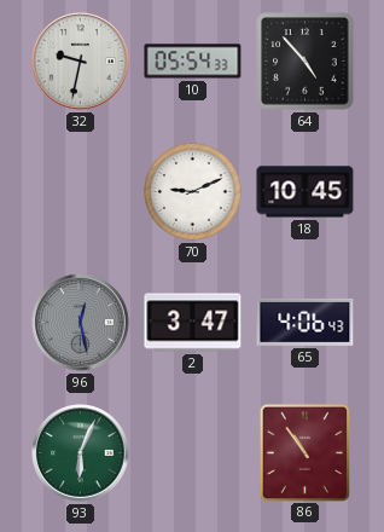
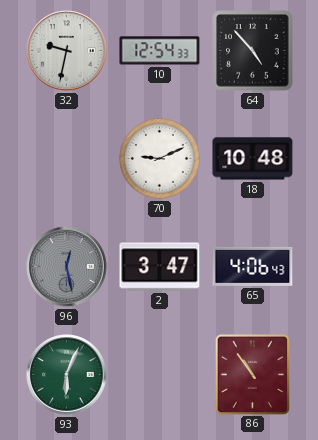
10: 05:54 -> 12:54 (160, 51)
18: 10:45 -> 10:48 (253, 159)
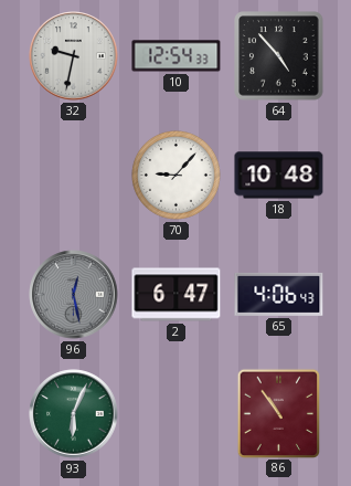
70: 9:11 -> 9:07 (175, 175)
2: 3:47 -> 6:47 (177, 295)
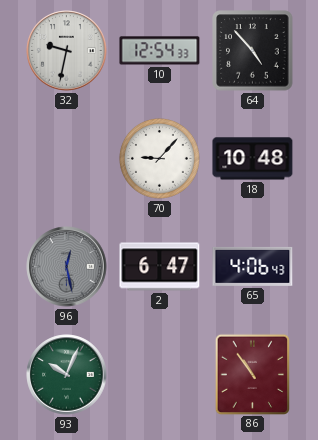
93: 6:04 -> 10:04 (67, 375)
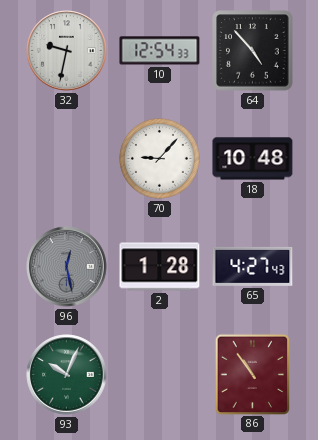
2: 6:47 -> 1:28 (160, 267)
65: 4:06 -> 4:27 (253, 266)
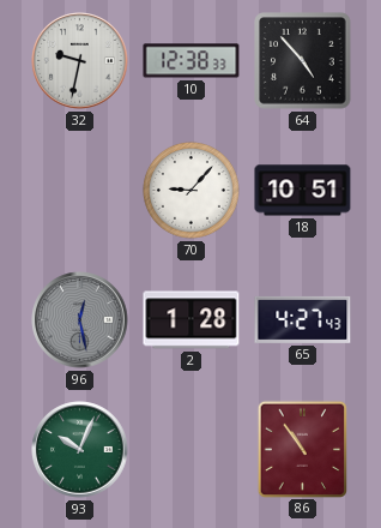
10: 12:54 -> 12:38 (192, 61)
18: 10:48 -> 10:51 (303, 191)
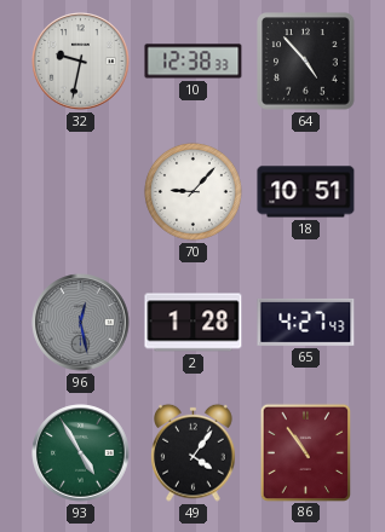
93: 10:04 -> 4:55 (81, 453)
49: none -> 4:06 (194, 452)
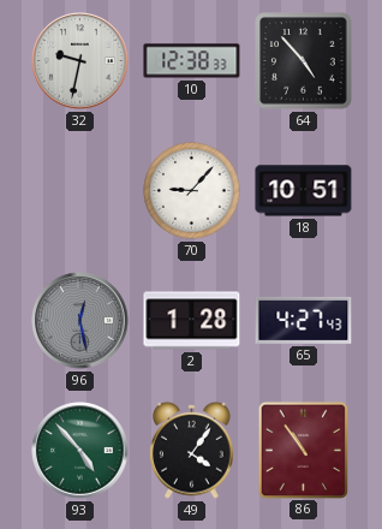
93: 4:55 -> 4:53 (80, 451)
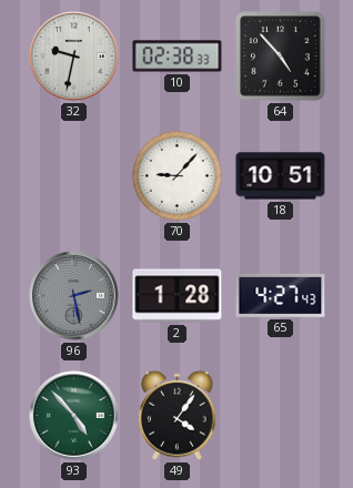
10: 12:38 -> 02:38 (178, 57)
96: 12:28 -> 2:28 (74, 296)
86: 10:54 -> none (303, 450)
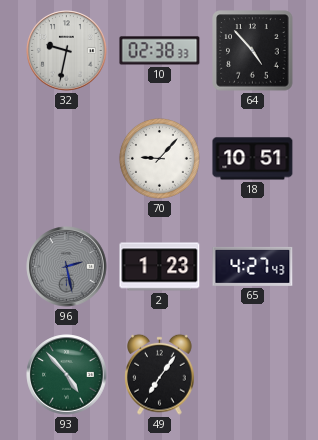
2: 1:28 -> 1:23 (160, 267)
49: 4:06 -> 7:06 (160, 374)
